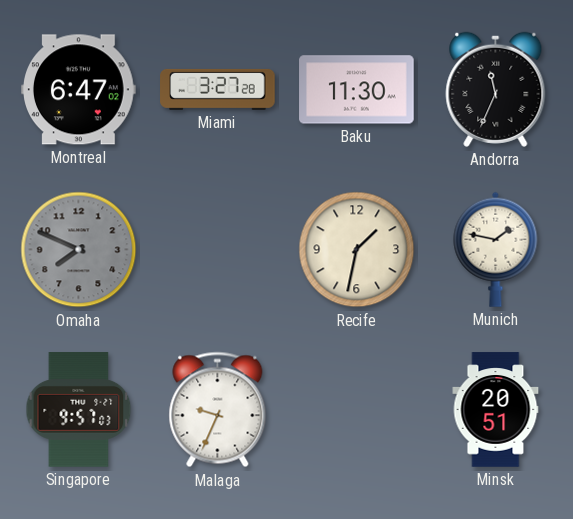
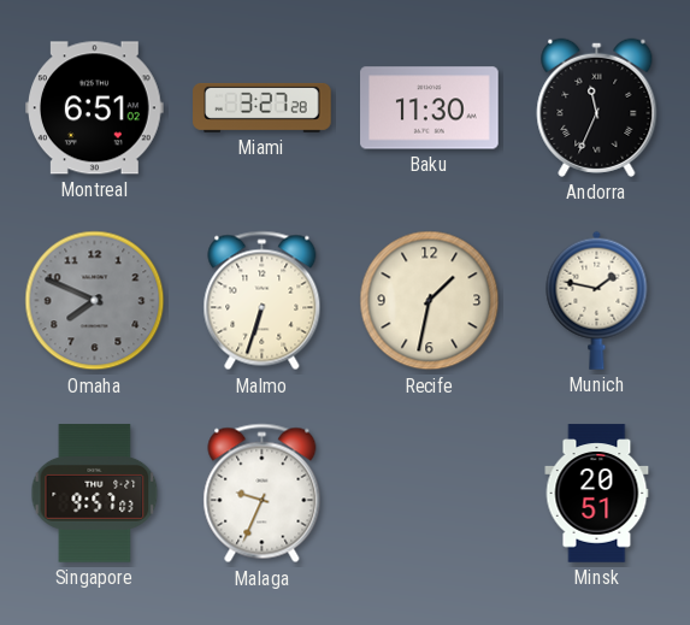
Montreal: 6:47 -> 6:51 (95, 108)
Malmo: none -> 6:33 (263, 301)
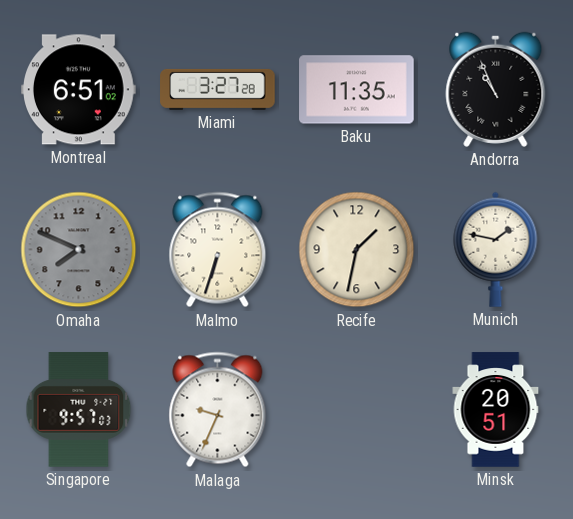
Baku: 11:30 -> 11:35 (357, 90)
Andorra: 11:34 -> 10:56 (496, 89)
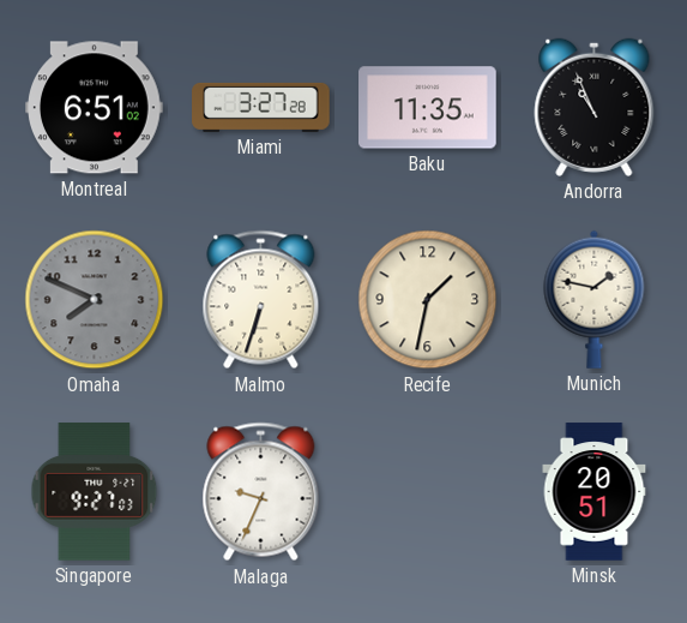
Singapore: 9:57 -> 9:27 (95, 492)
